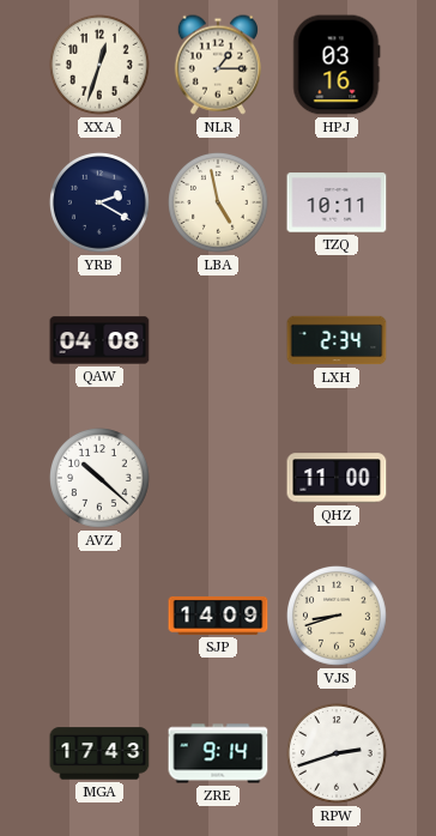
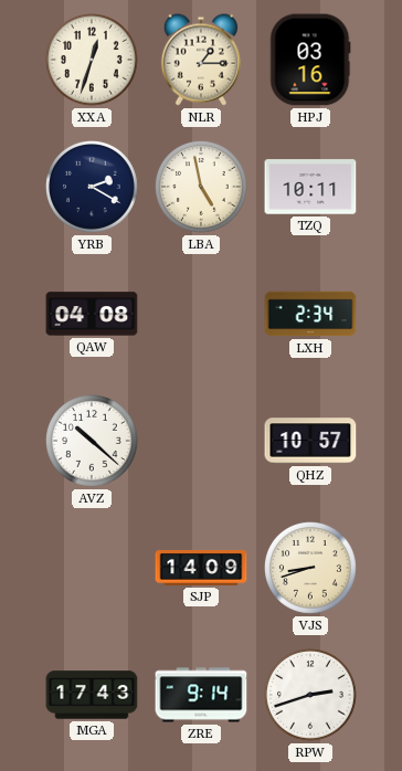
QHZ: 11:00 -> 10:57 (310, 441)
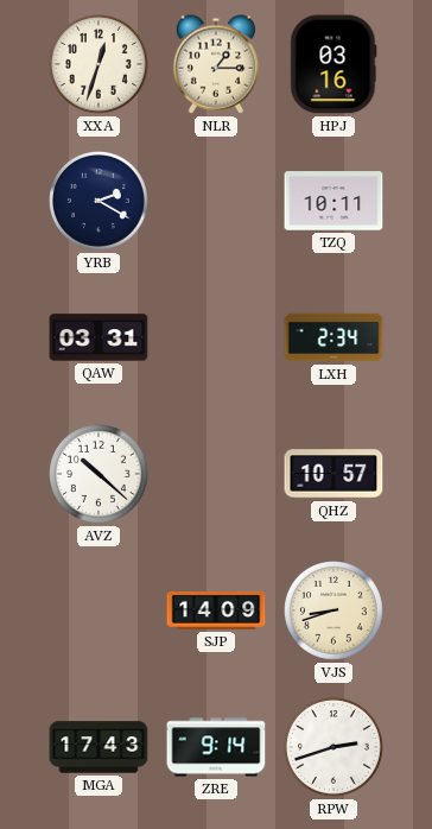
LBA: 4:58 -> none (202, 188)
QAW: 04:08 -> 03:31 (99, 337)
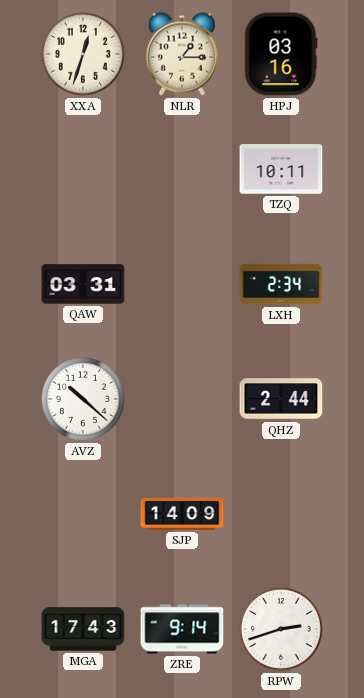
YRB: 2:20 -> none (100, 202)
QHZ: 10:57 -> 2:44 (281, 399)
VJS: 8:42 -> none (335, 612)
